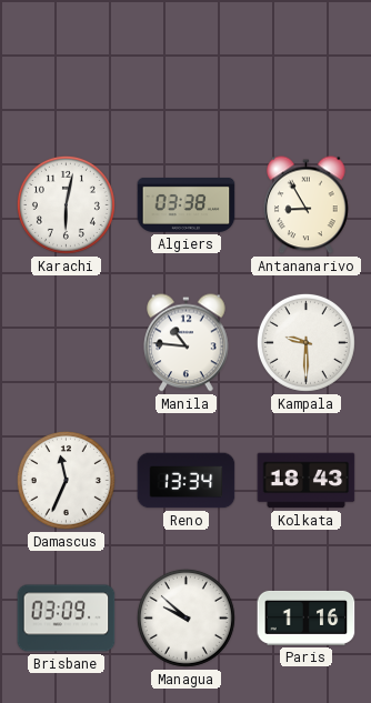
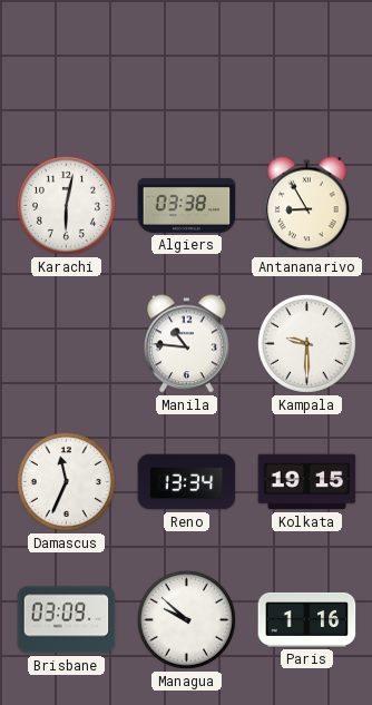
Kolkata: 18:43 -> 19:15 (307, 482)
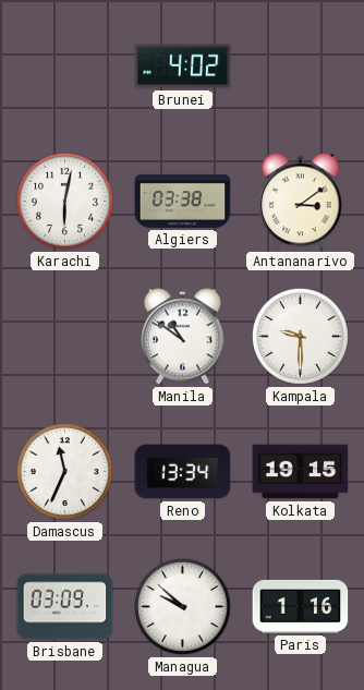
Brunei: none -> 4:02 (183, 66)
Antananarivo: 8:55 -> 3:09 (301, 202)
Manila: 10:46 -> 10:51 (183, 337)
